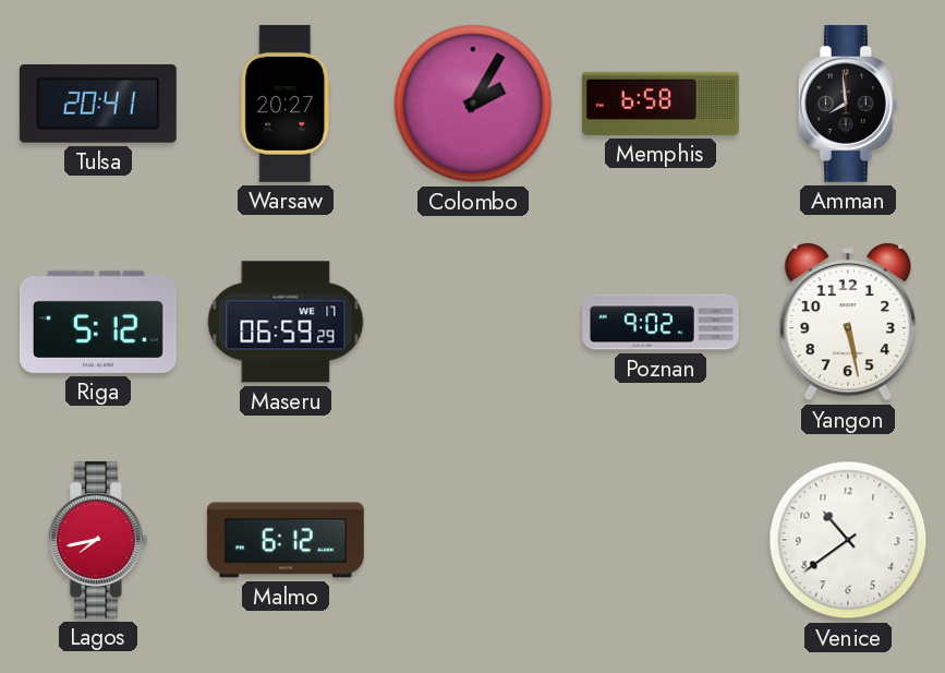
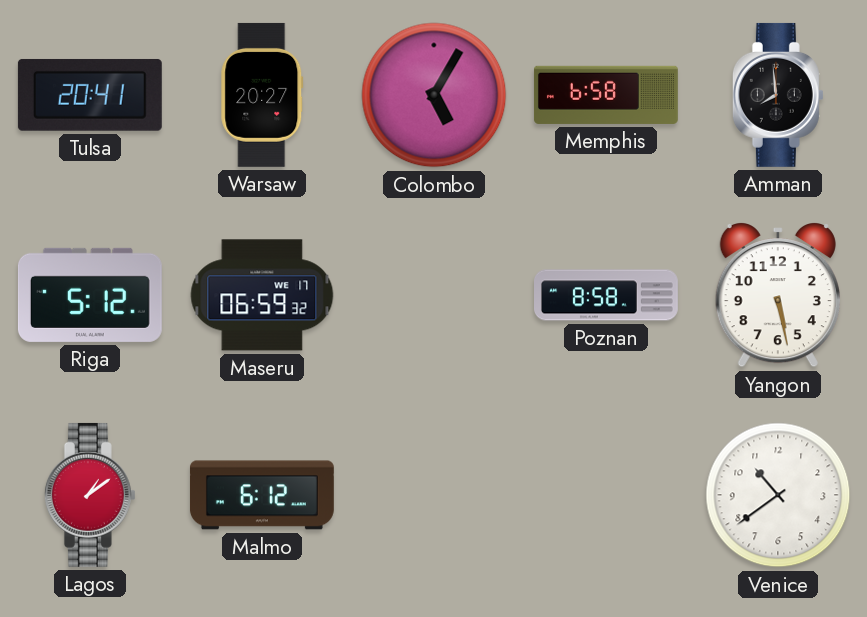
Colombo: 2:05 -> 5:05 (434, 95)
Maseru: 06:59:29 -> 06:59:32 (262, 295)
Poznan: 9:02 -> 8:58 (607, 295)
Lagos: 7:43 -> 1:09 (90, 495)
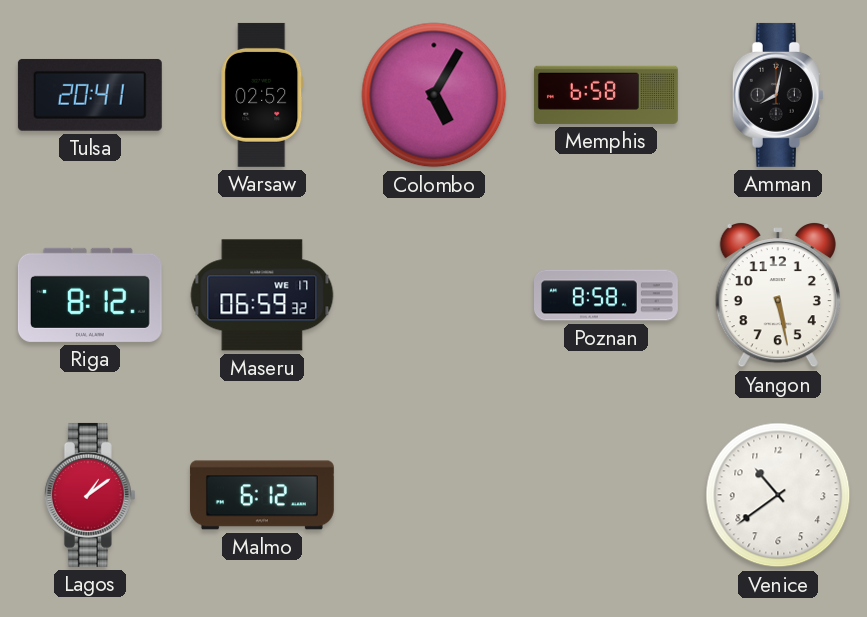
Warsaw: 20:27 -> 02:52 (262, 95)
Amman: 7:59 -> 8:02 (778, 95)
Riga: 5:12 -> 8:12 (90, 295)
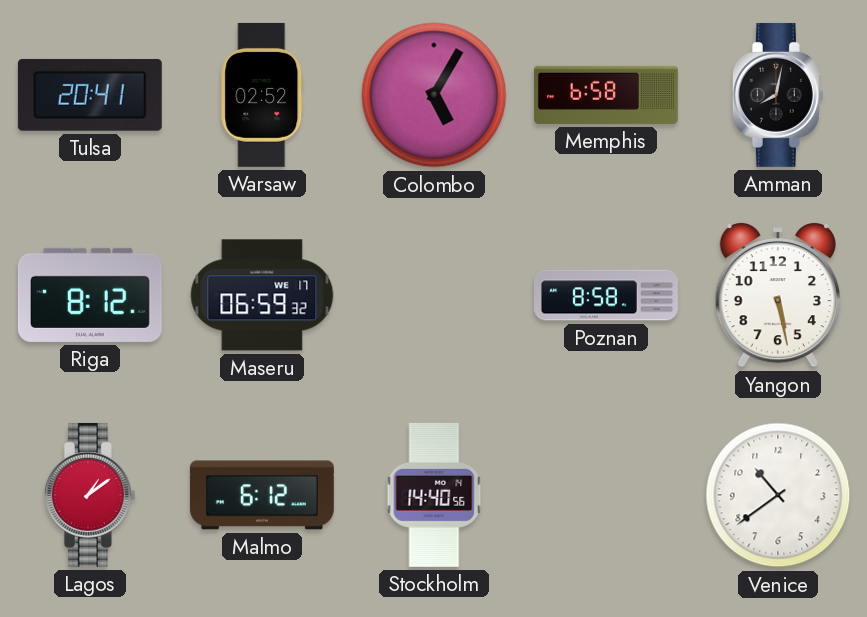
Stockholm: none -> 14:40 (434, 495)
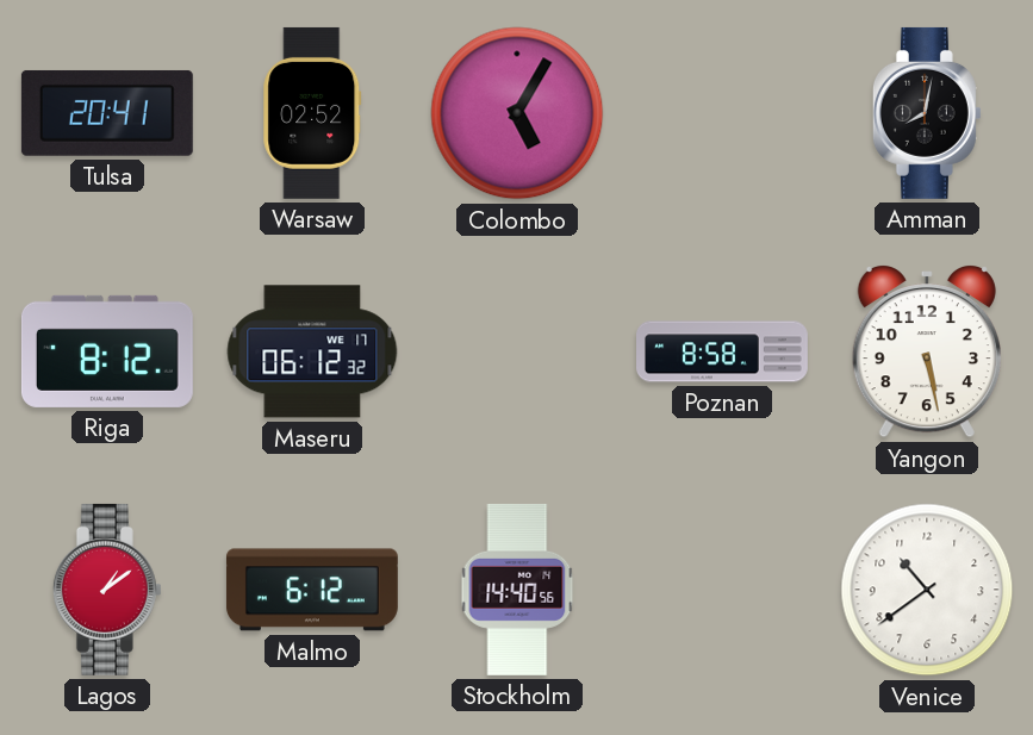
Memphis: 6:58 -> none (606, 95)
Maseru: 06:59 -> 06:12 (312, 351)
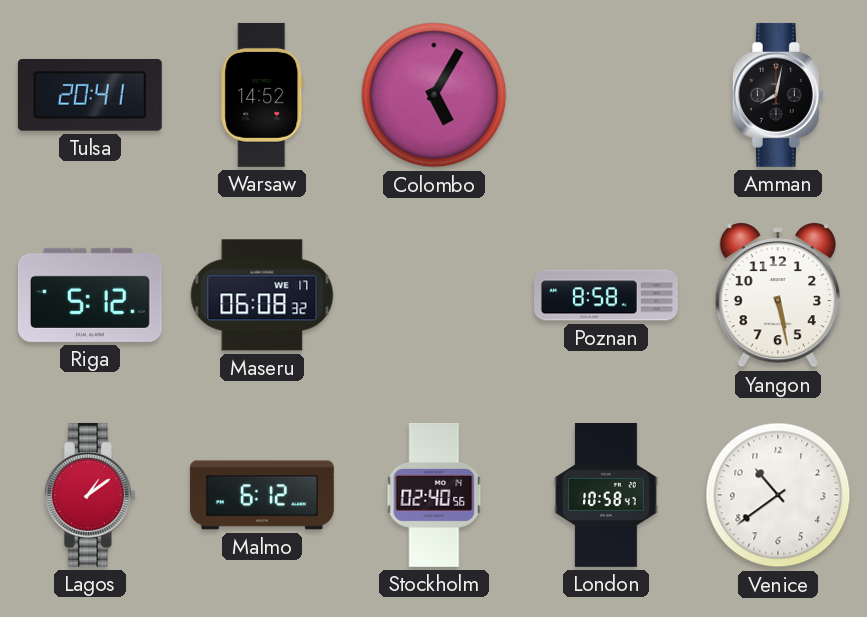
Warsaw: 02:52 -> 14:52 (262, 95)
Riga: 8:12 -> 5:12 (90, 295)
Maseru: 06:12 -> 06:08 (262, 295)
Stockholm: 14:40 -> 02:40 (434, 495)
London: none -> 10:58 (606, 495)
